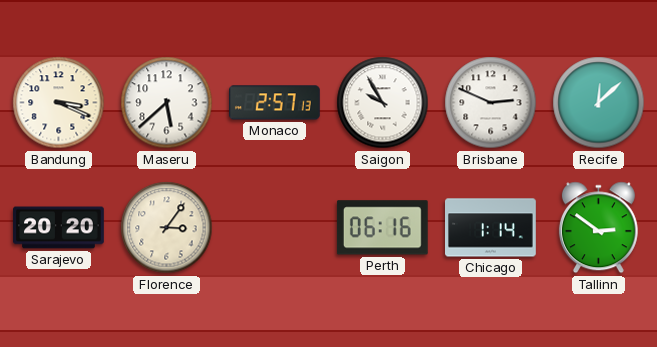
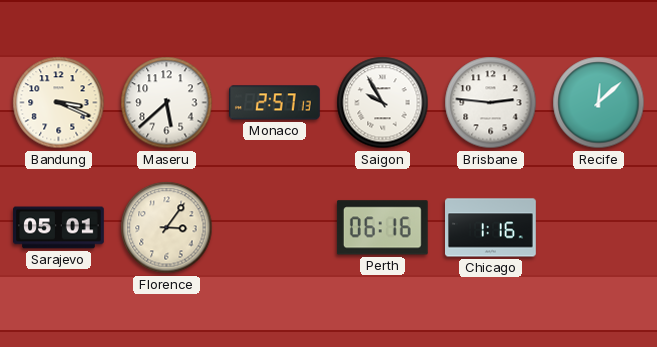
Brisbane: 2:49 -> 2:46 (491, 103)
Sarajevo: 20:20 -> 05:01 (59, 228)
Chicago: 1:14 -> 1:16 (491, 228)
Tallinn: 2:51 -> none (598, 228)
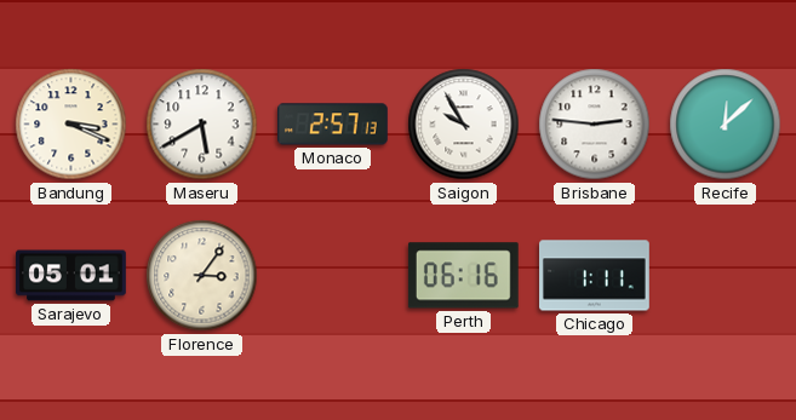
Maseru: 5:38 -> 5:40 (202, 125)
Chicago: 1:16 -> 1:11 (595, 276)
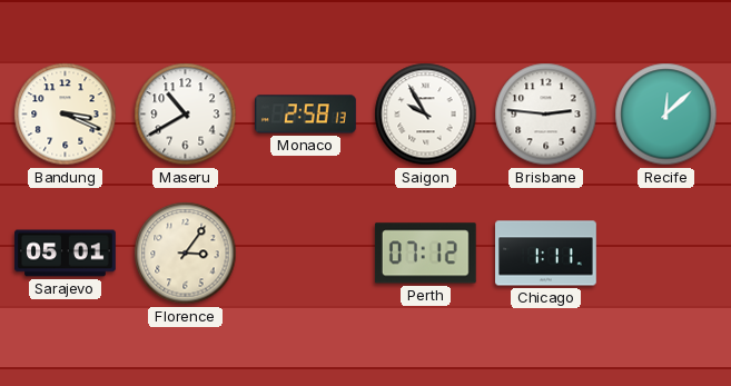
Maseru: 5:40 -> 10:40 (186, 115)
Monaco: 2:57 -> 2:58 (306, 115)
Perth: 06:16 -> 07:12 (425, 254)
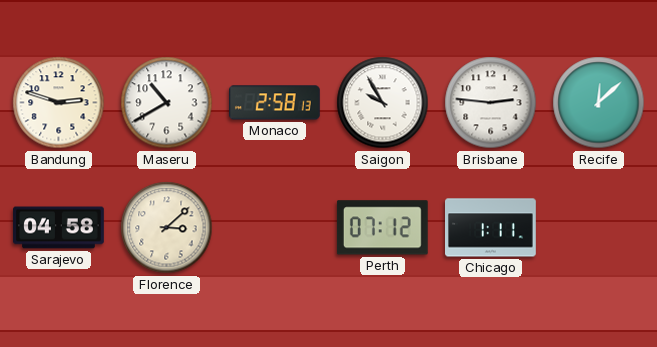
Bandung: 3:19 -> 2:48 (59, 103)
Sarajevo: 05:01 -> 04:58 (59, 228)
Florence: 3:06 -> 3:08 (167, 228)
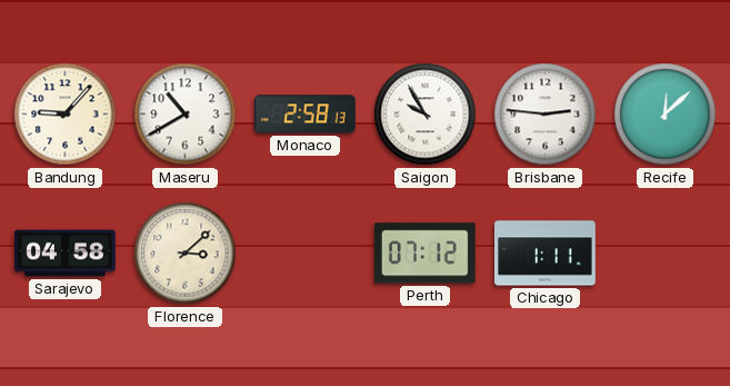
Bandung: 2:48 -> 9:07 (66, 115)
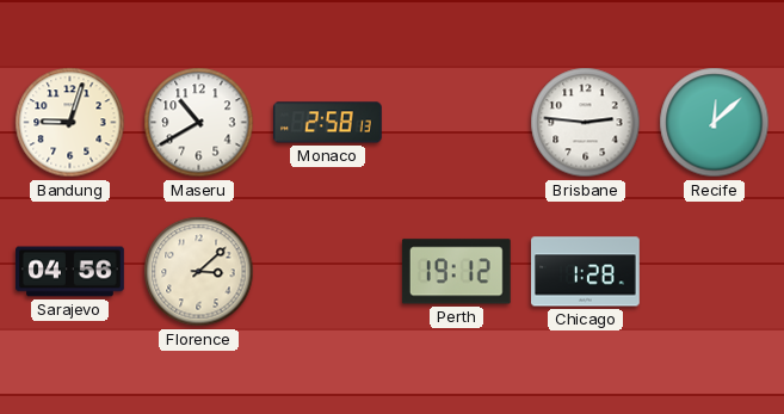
Bandung: 9:07 -> 9:03 (70, 123)
Saigon: 9:55 -> none (426, 115)
Sarajevo: 04:58 -> 04:56 (70, 272)
Perth: 07:12 -> 19:12 (456, 272)
Chicago: 1:11 -> 1:28 (586, 272)
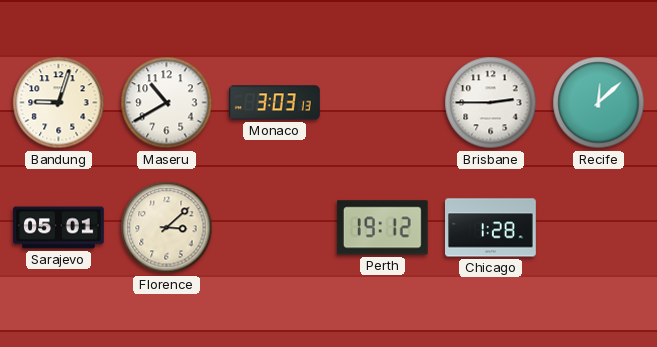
Monaco: 2:58 -> 3:03 (275, 103)
Brisbane: 2:46 -> 2:45 (491, 103)
Sarajevo: 04:56 -> 05:01 (59, 228)
